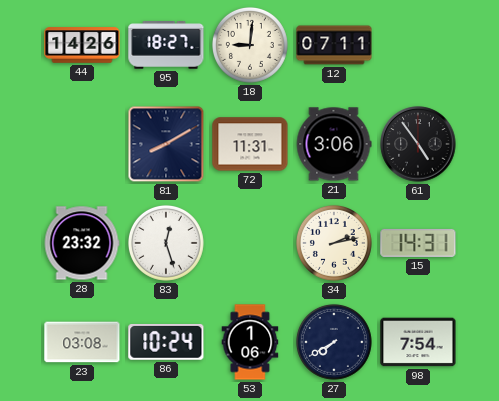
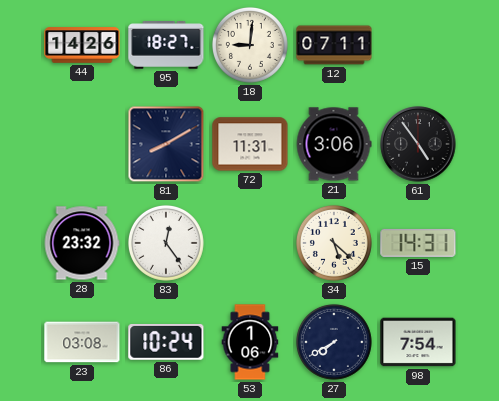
83: 12:27 -> 12:24 (166, 243)
34: 2:13 -> 5:22 (334, 243)
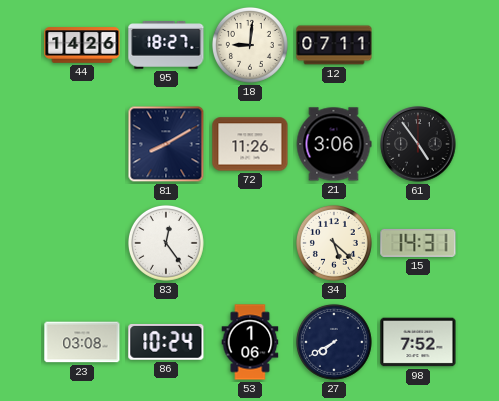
72: 11:31 -> 11:26 (250, 144)
28: 23:32 -> none (82, 243)
98: 7:54 -> 7:52 (418, 342)
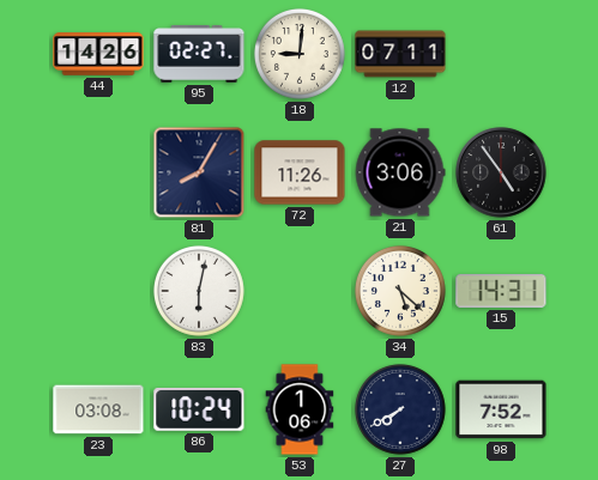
95: 18:27 -> 02:27 (199, 55)
81: 8:10 -> 8:05 (199, 172)
83: 12:24 -> 6:02 (199, 291)
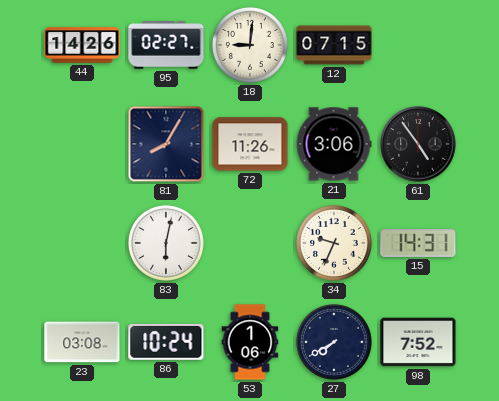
12: 07:11 -> 07:15 (334, 45)
34: 5:22 -> 9:34 (334, 243)
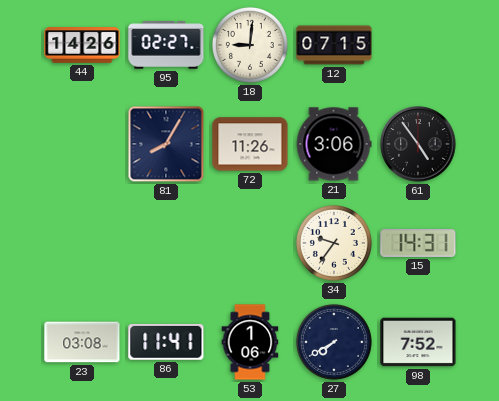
83: 6:02 -> none (166, 243)
34: 9:34 -> 9:36 (334, 243)
86: 10:24 -> 11:41 (166, 342)
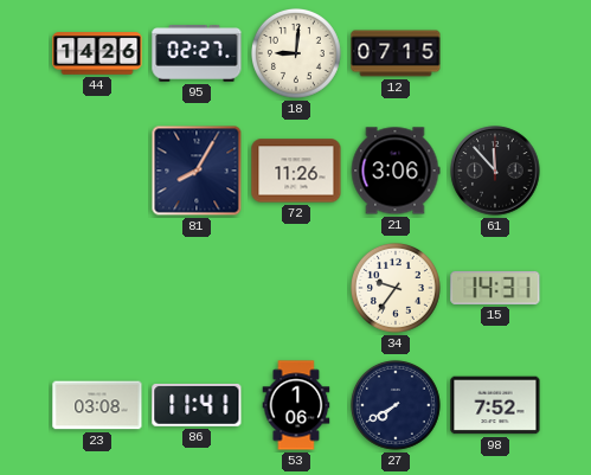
61: 4:54 -> 11:53 (495, 171)
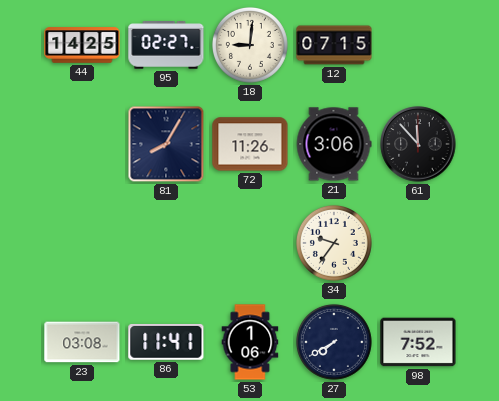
44: 14:26 -> 14:25 (82, 45)
15: 14:31 -> none (495, 288)
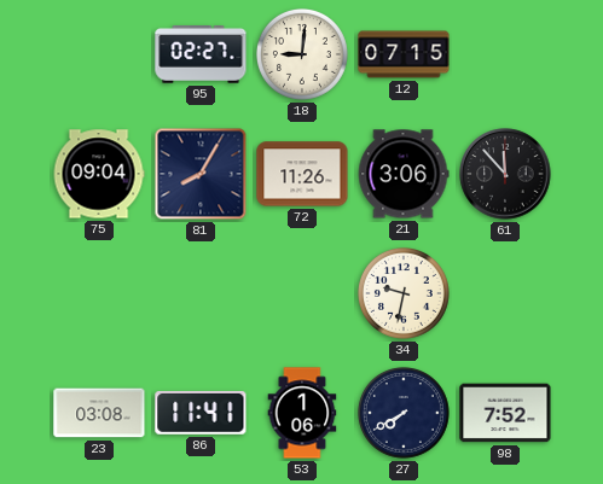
44: 14:25 -> none (82, 45)
75: none -> 09:04 (99, 174)
34: 9:36 -> 9:32 (404, 293)
